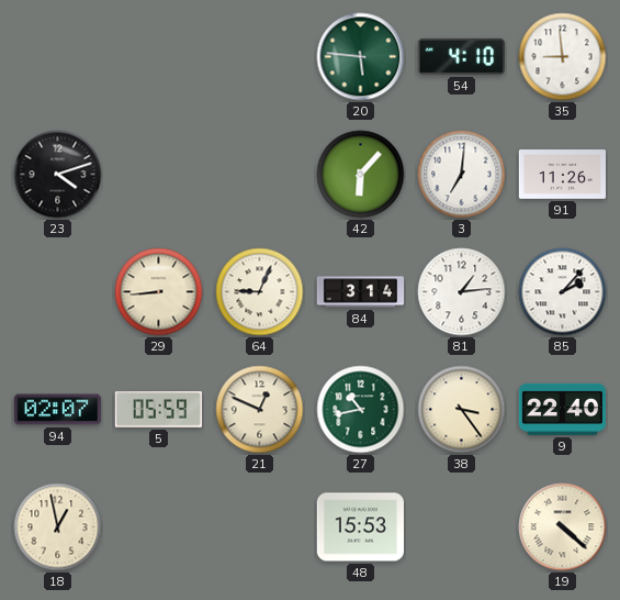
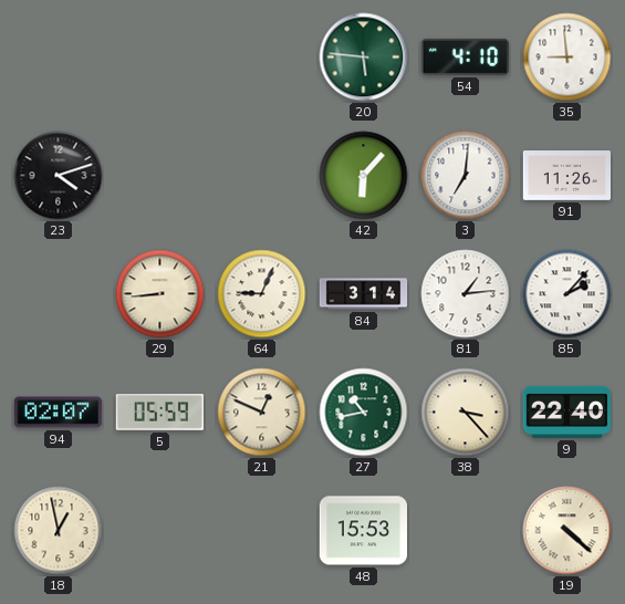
38: 3:24 -> 3:23 (466, 413)
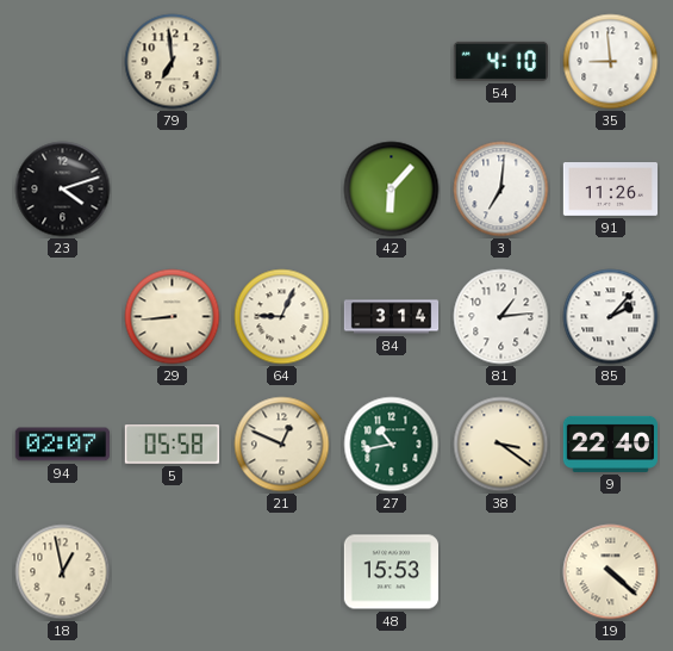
79: none -> 6:59 (173, 62)
20: 5:46 -> none (364, 58)
5: 05:59 -> 05:58 (172, 445)
38: 3:23 -> 3:21 (501, 445)
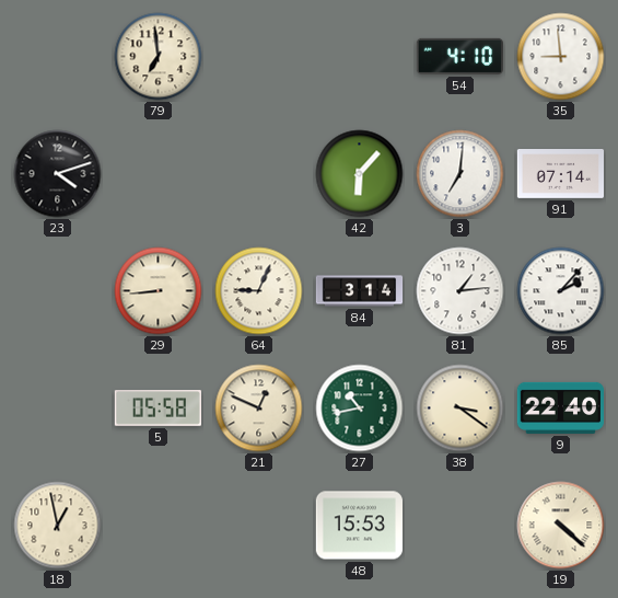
91: 11:26 -> 07:14 (560, 174)
94: 02:07 -> none (62, 445)
